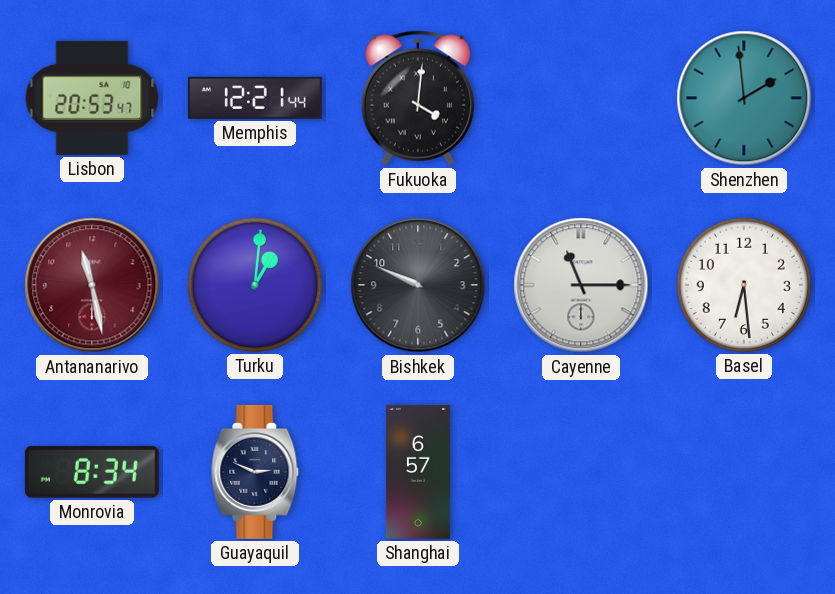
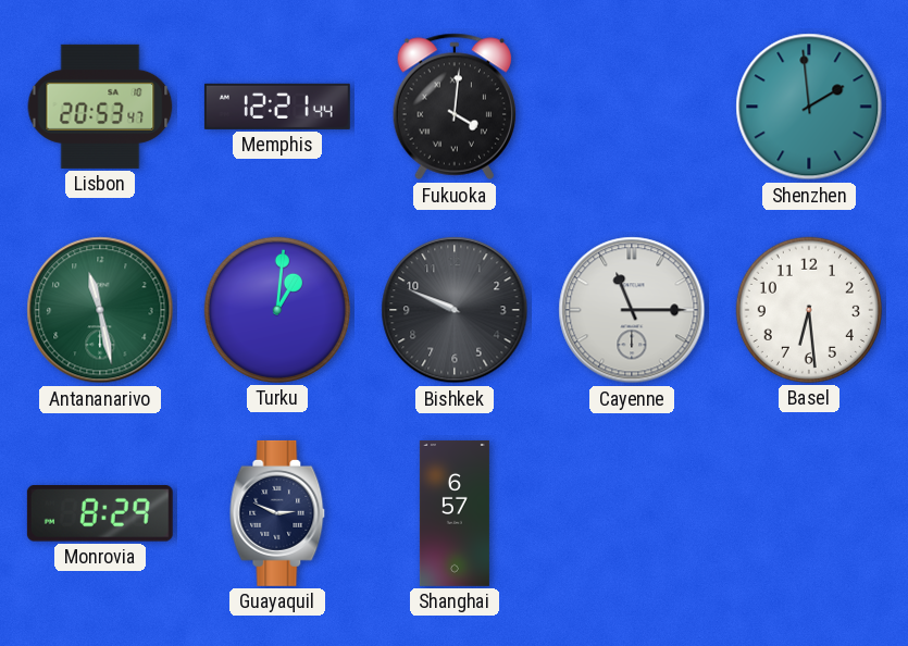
Antananarivo dial: burgundy -> green (100, 310)
Monrovia: 8:34 -> 8:29 (100, 514)
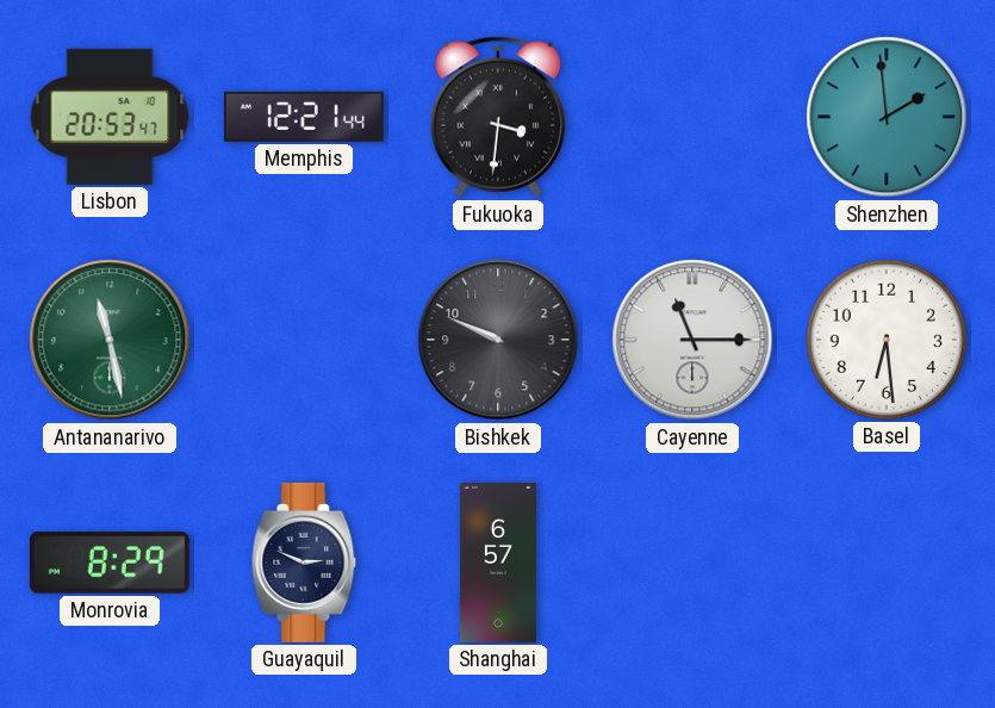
Fukuoka: 4:01 -> 3:31 (497, 117)
Turku: 1:01 -> none (277, 310)
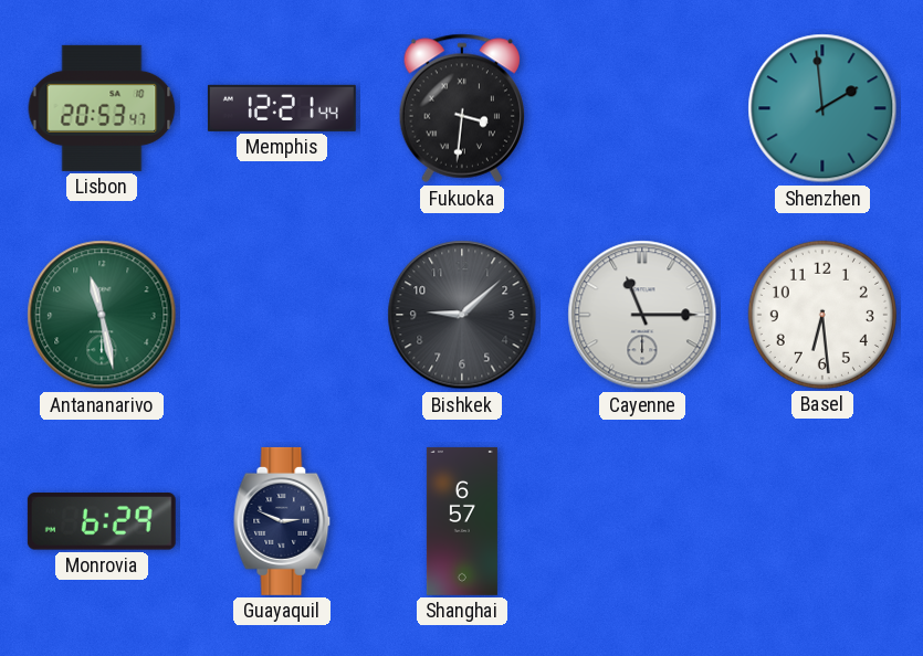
Bishkek: 9:49 -> 9:08 (462, 315)
Monrovia: 8:29 -> 6:29 (102, 522)
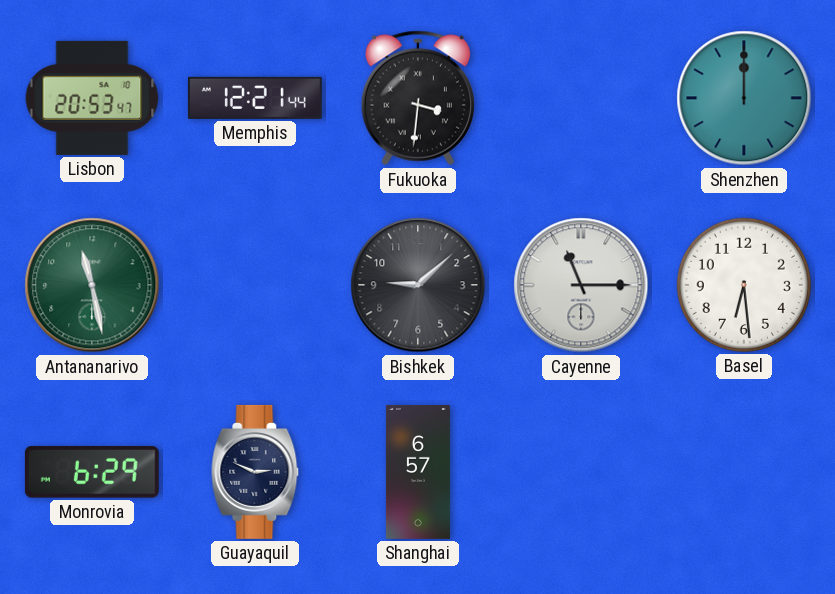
Shenzhen: 1:59 -> 12:00 (744, 98)
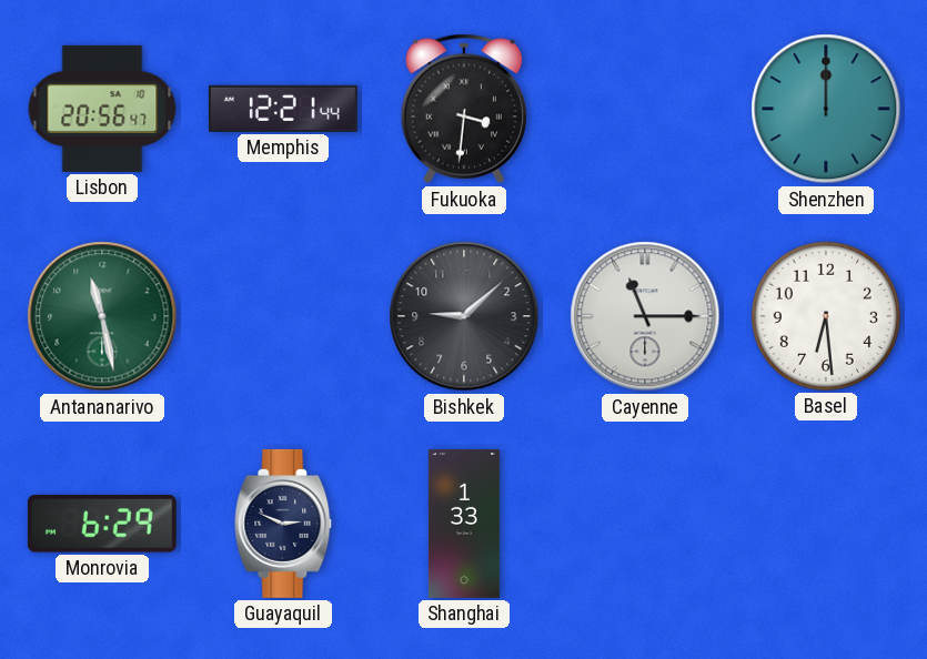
Lisbon: 20:53 -> 20:56 (102, 109)
Shanghai: 6:57 -> 1:33 (464, 524)
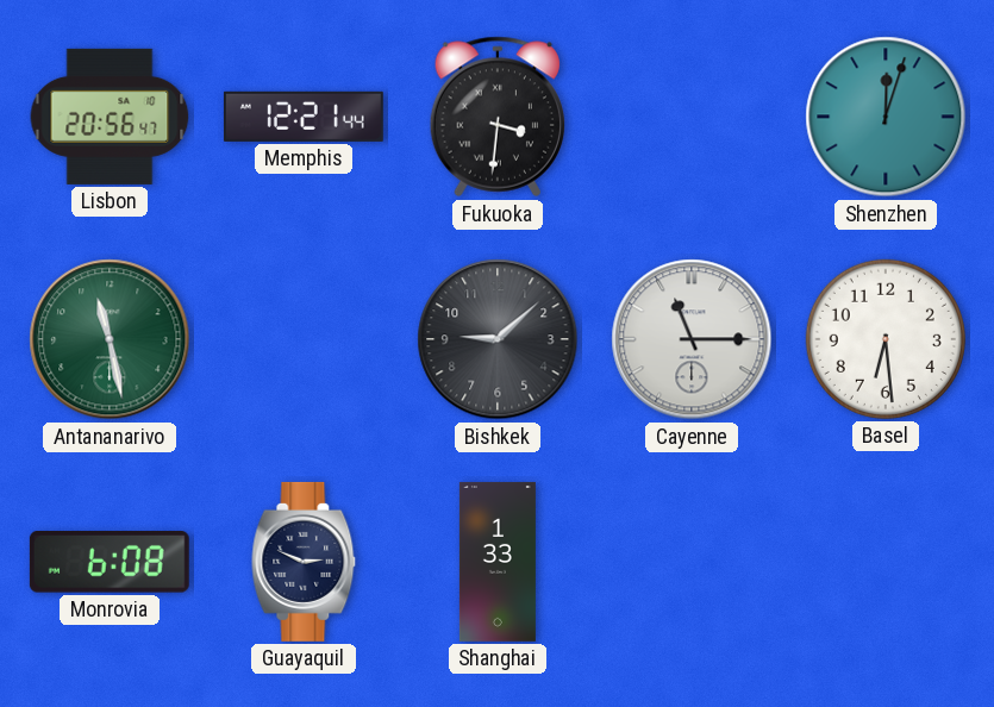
Shenzhen: 12:00 -> 12:03 (886, 117)
Monrovia: 6:29 -> 6:08 (110, 563)
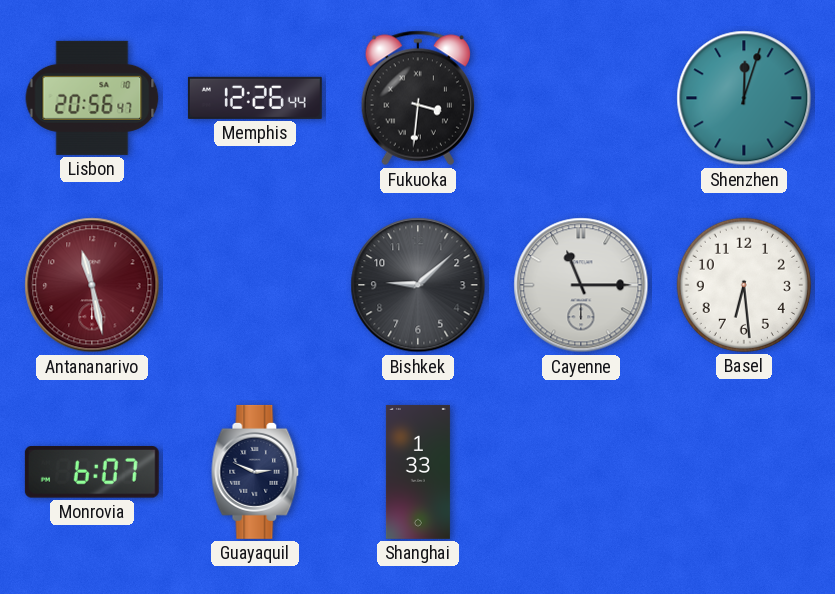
Memphis: 12:21 -> 12:26 (255, 98)
Antananarivo dial: green -> burgundy (92, 285)
Monrovia: 6:08 -> 6:07 (92, 473)
